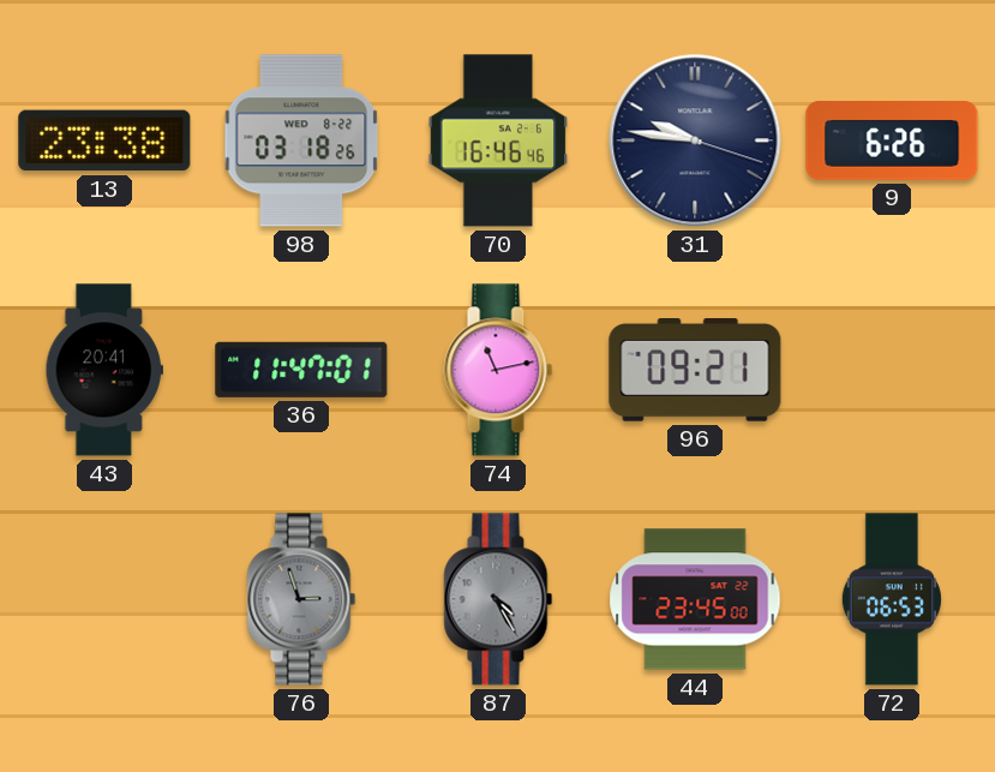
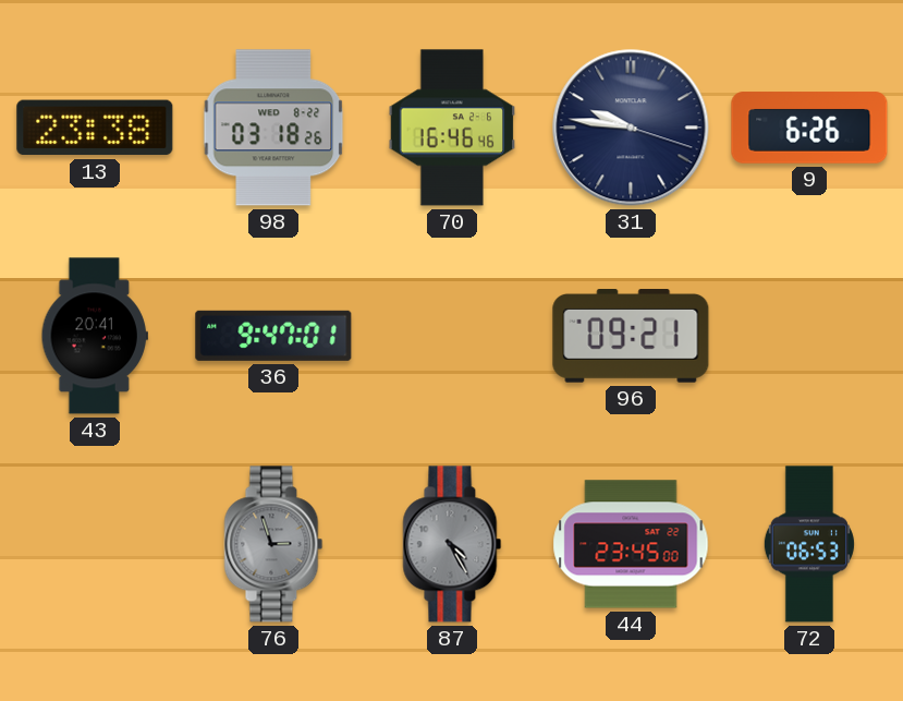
36: 11:47 -> 9:47 (273, 336)
74: 11:13 -> none (498, 370)
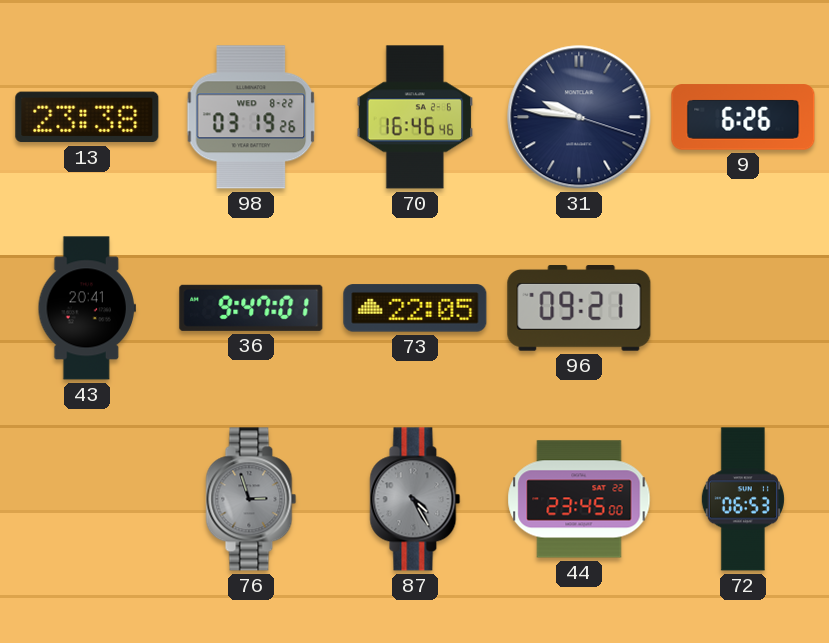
98: 03:18 -> 03:19 (251, 117)
73: none -> 22:05 (415, 308)
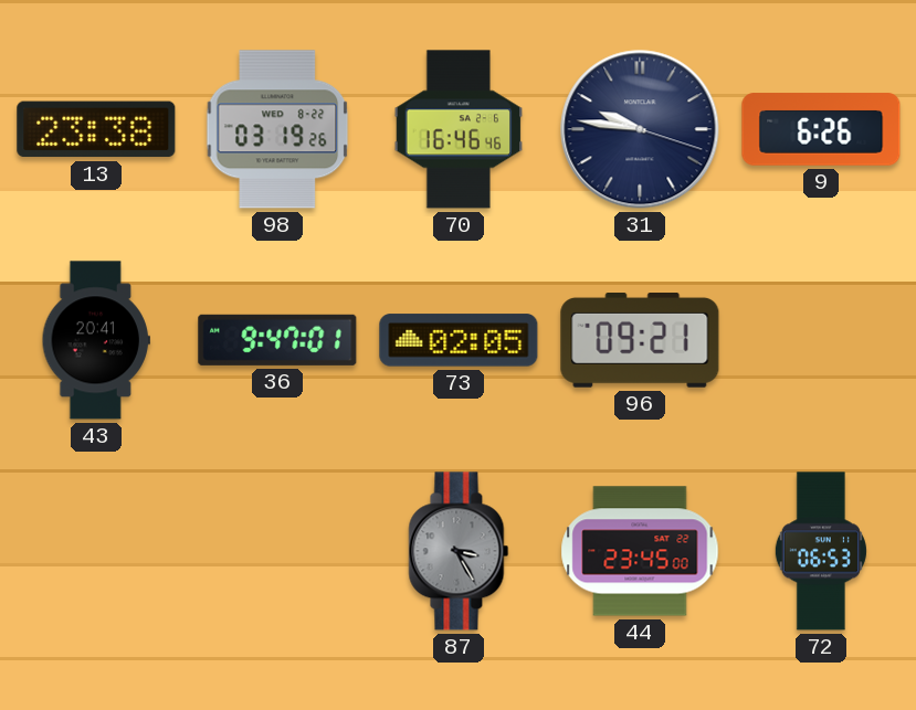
73: 22:05 -> 02:05 (459, 340)
76: 2:57 -> none (251, 499)
87: 4:25 -> 3:25 (459, 551)
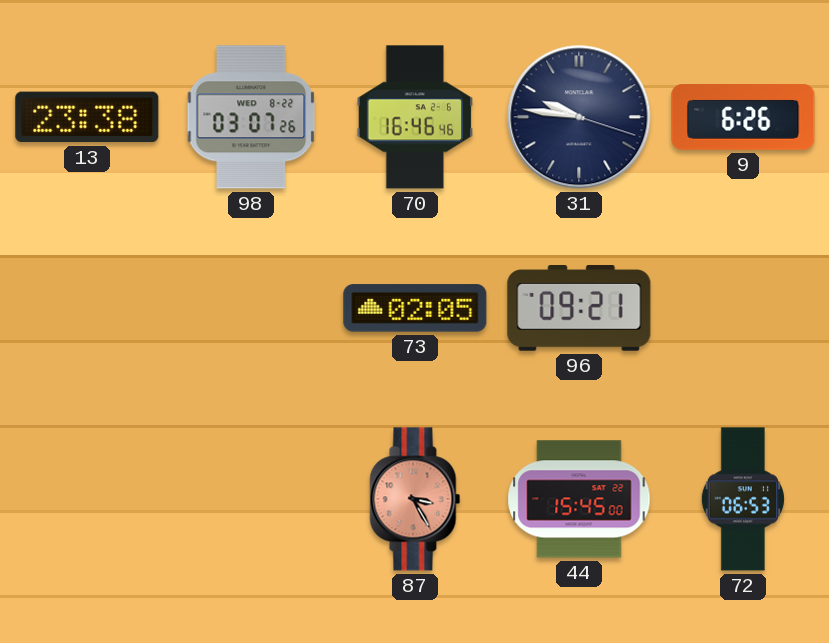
98: 03:19 -> 03:07 (251, 117)
43: 20:41 -> none (96, 340)
36: 9:47 -> none (277, 340)
87 dial: grey -> salmon (415, 499)
44: 23:45 -> 15:45 (579, 499)
